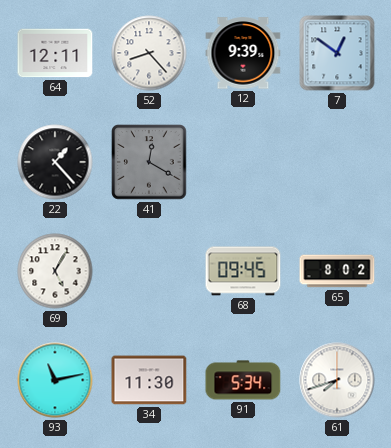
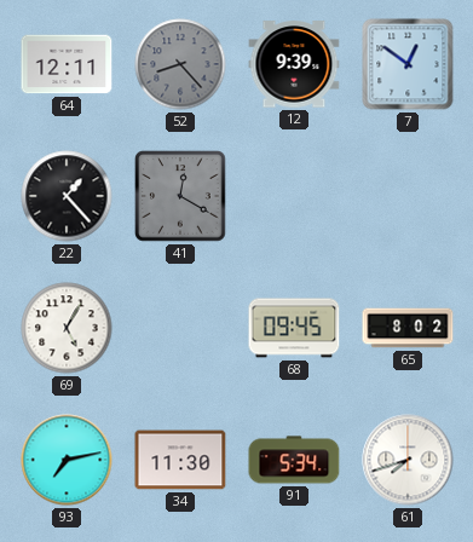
52 dial: white -> grey (180, 64)
93: 11:13 -> 7:13 (67, 460)
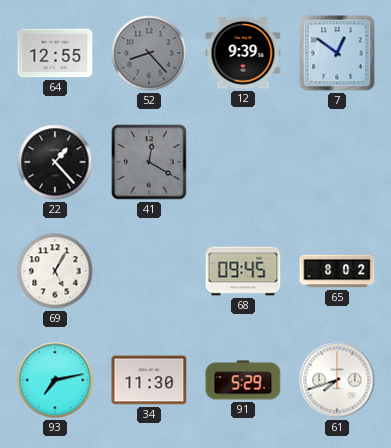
64: 12:11 -> 12:55 (55, 53)
91: 5:34 -> 5:29 (243, 380)
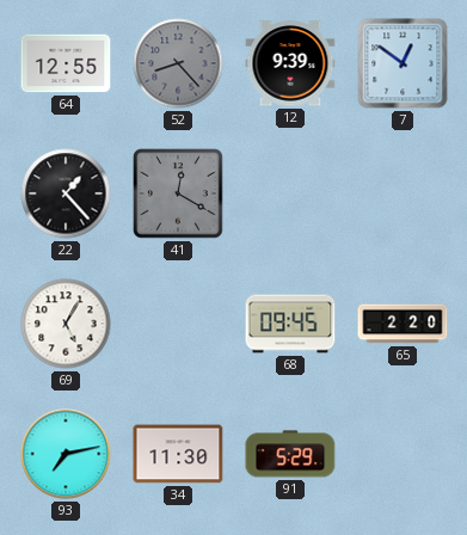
65: 8:02 -> 2:20 (403, 324)
61: 7:42 -> none (337, 380)
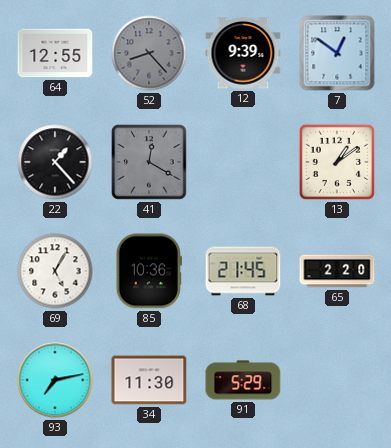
13: none -> 1:09 (337, 162)
85: none -> 10:36 (149, 271)
68: 09:45 -> 21:45 (243, 271)
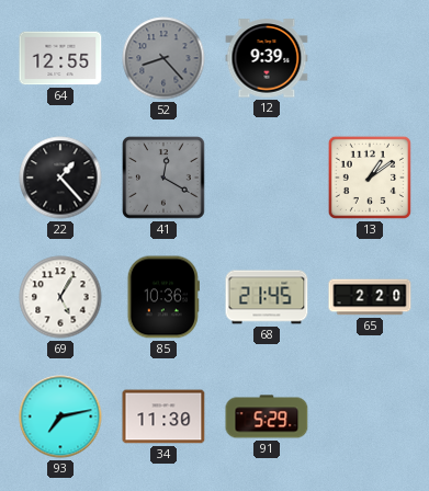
7: 12:51 -> none (337, 53)
